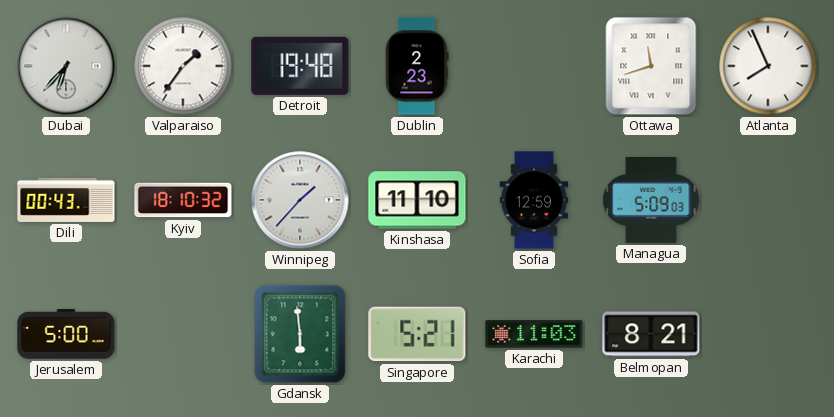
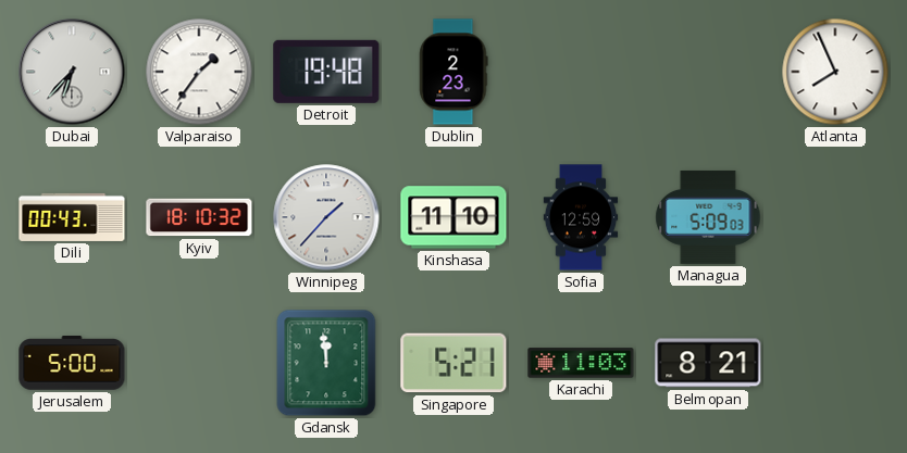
Ottawa: 11:42 -> none (651, 66)
Gdansk: 5:59 -> 11:59 (326, 363)
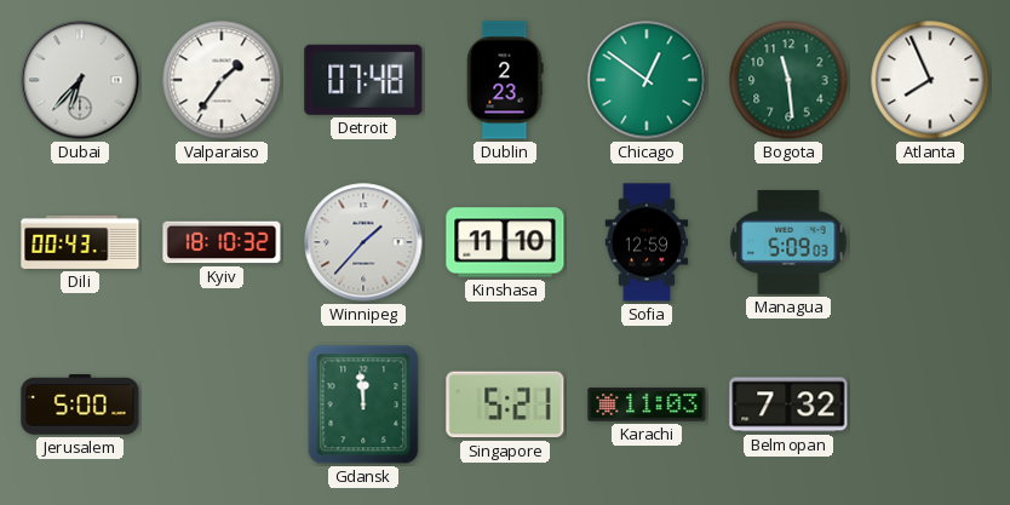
Detroit: 19:48 -> 07:48 (363, 80)
Chicago: none -> 12:51 (647, 80)
Bogota: none -> 11:29 (788, 80)
Belmopan: 8:21 -> 7:32 (788, 404)
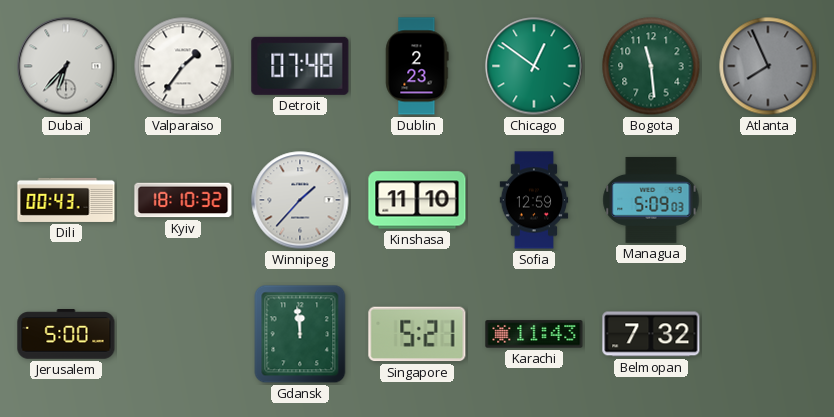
Atlanta dial: white -> grey (768, 66)
Karachi: 11:03 -> 11:43 (534, 334)
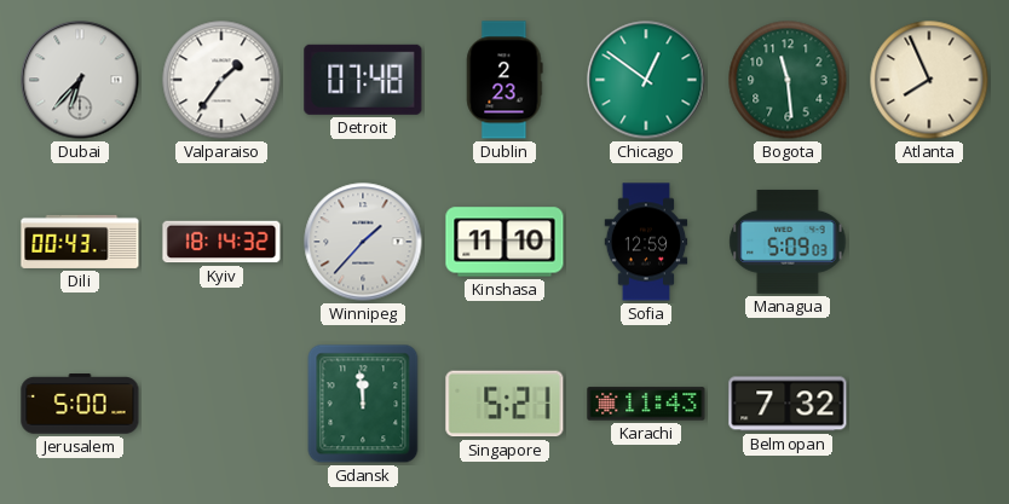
Atlanta dial: grey -> cream (929, 80)
Kyiv: 18:10 -> 18:14 (221, 242)
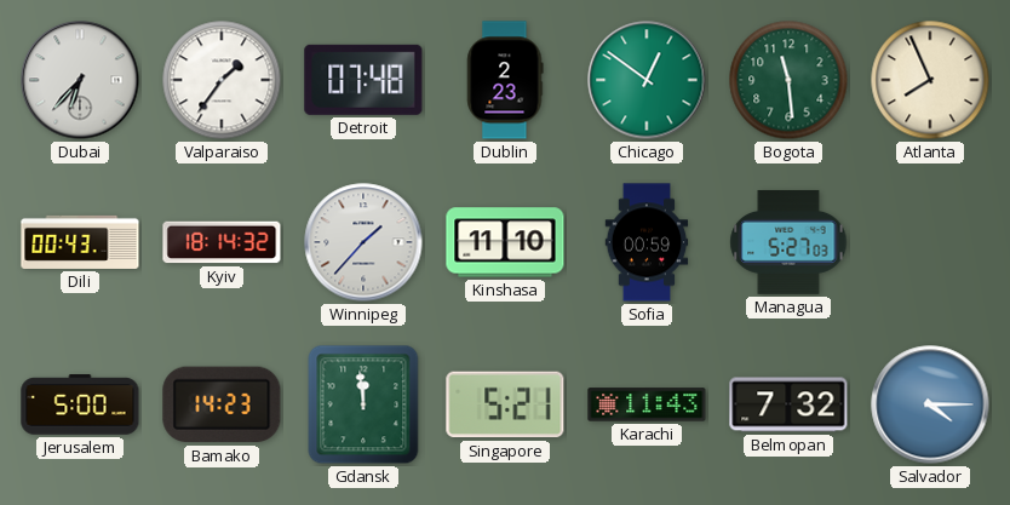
Sofia: 12:59 -> 00:59 (647, 242)
Managua: 5:09 -> 5:27 (788, 242)
Bamako: none -> 14:23 (222, 404)
Salvador: none -> 4:15 (930, 404)
